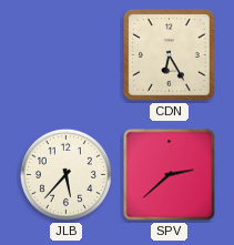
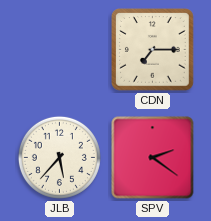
CDN: 6:25 -> 7:15 (153, 50)
SPV: 2:38 -> 2:21 (153, 158)
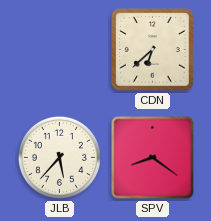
CDN: 7:15 -> 6:38 (153, 50)
SPV: 2:21 -> 8:21 (153, 158)
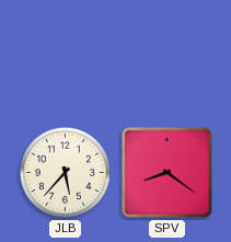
CDN: 6:38 -> none (153, 50)
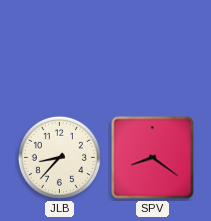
JLB: 5:37 -> 8:37 (59, 157)
